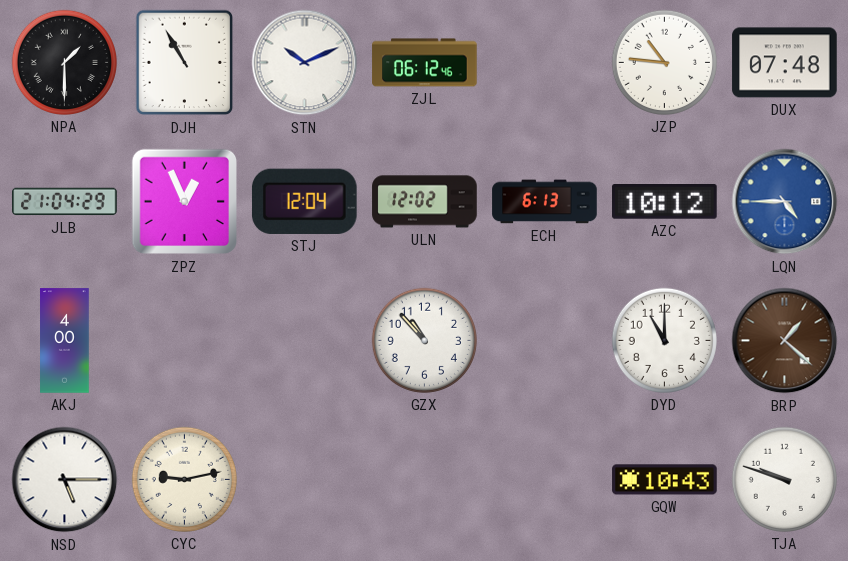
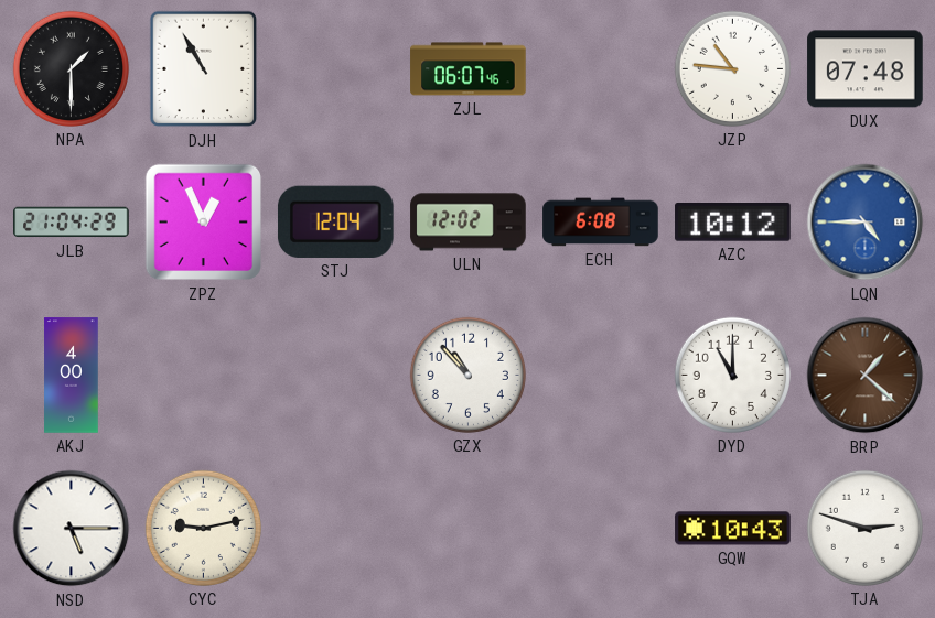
STN: 10:11 -> none (305, 63)
ZJL: 06:12 -> 06:07 (469, 69)
ECH: 6:13 -> 6:08 (601, 223)
TJA: 9:48 -> 2:48 (864, 528)
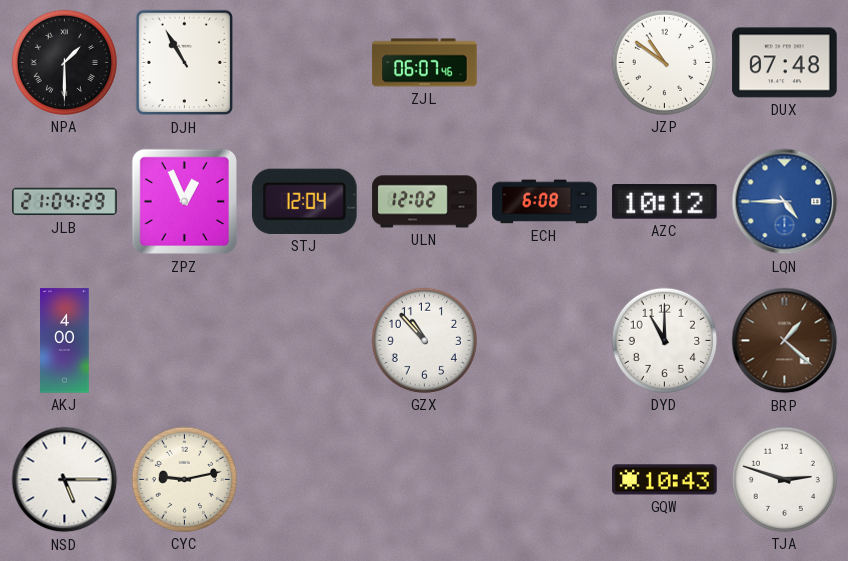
JZP: 10:46 -> 10:51 (664, 62)
